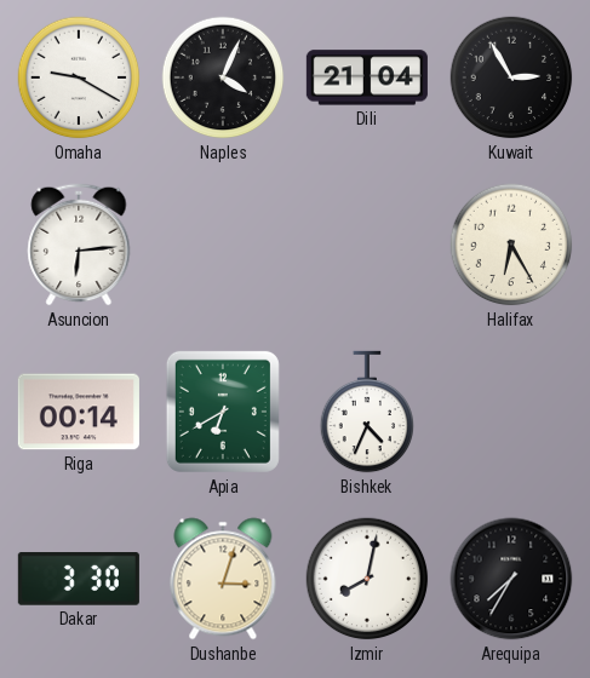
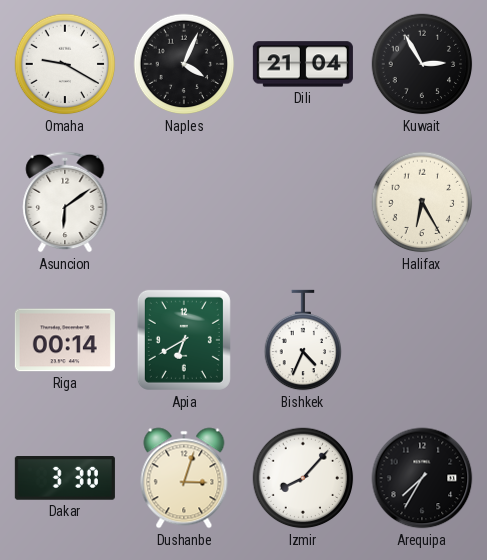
Asuncion: 6:14 -> 6:09 (65, 202)
Izmir: 8:02 -> 8:07 (303, 478)
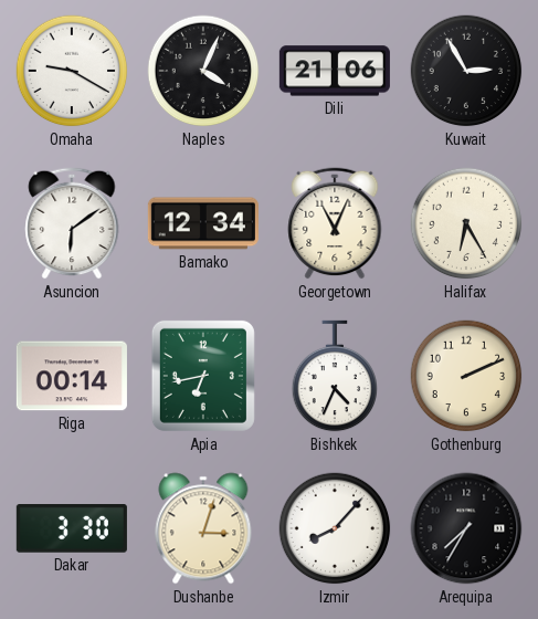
Dili: 21:04 -> 21:06 (335, 71)
Bamako: none -> 12:34 (203, 223)
Georgetown: none -> 11:04 (335, 223)
Apia: 6:40 -> 6:43 (203, 376)
Gothenburg: none -> 2:11 (466, 376)
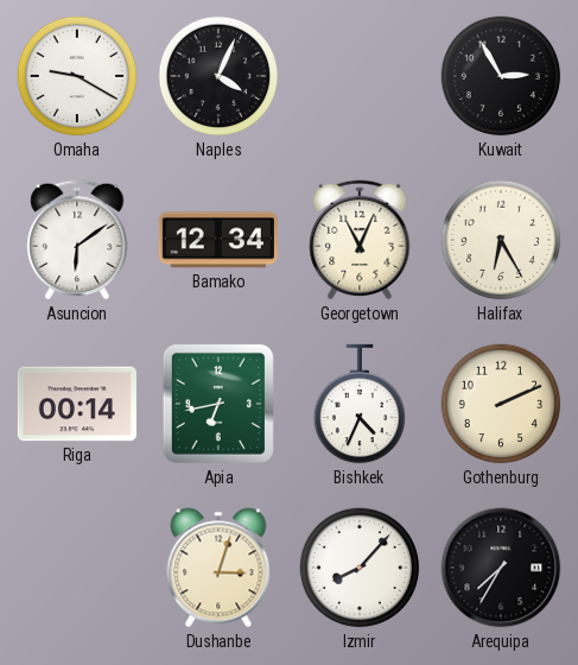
Dili: 21:06 -> none (335, 71)
Dakar: 3:30 -> none (72, 529)
